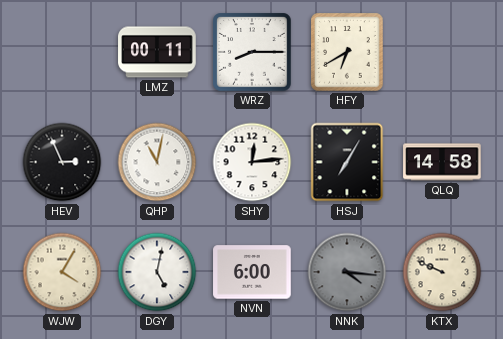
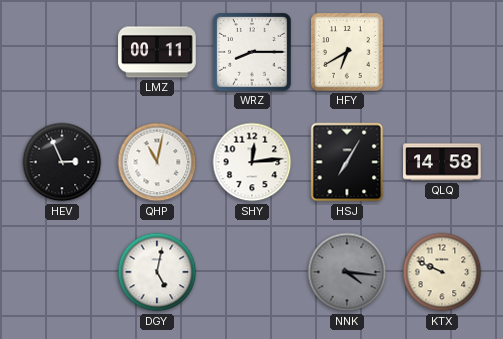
WJW: 4:05 -> none (62, 272)
NVN: 6:00 -> none (252, 272)
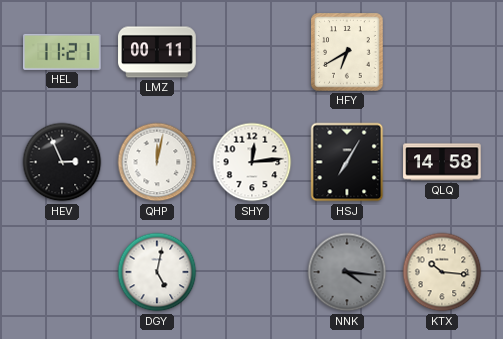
HEL: none -> 11:21 (62, 52)
WRZ: 8:15 -> none (252, 52)
QHP: 11:02 -> 12:02 (157, 162)
KTX: 9:49 -> 10:16 (442, 272)
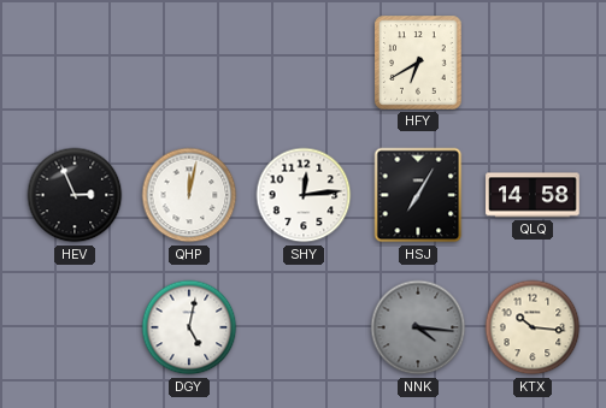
HEL: 11:21 -> none (62, 52)
LMZ: 00:11 -> none (157, 52)
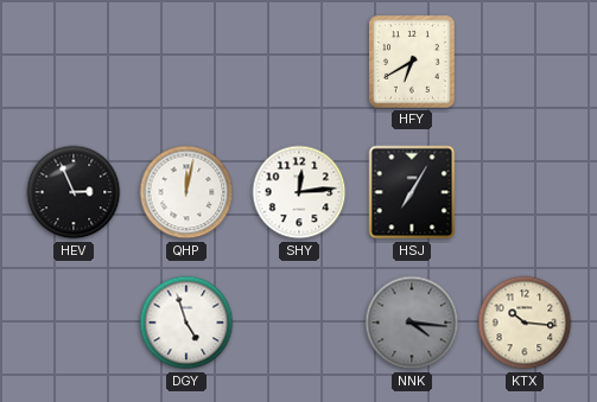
QLQ: 14:58 -> none (533, 195)
DGY: 5:02 -> 4:57 (186, 323)
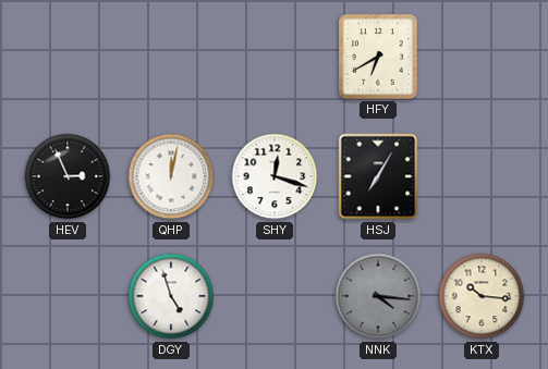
SHY: 12:14 -> 12:18 (275, 176)
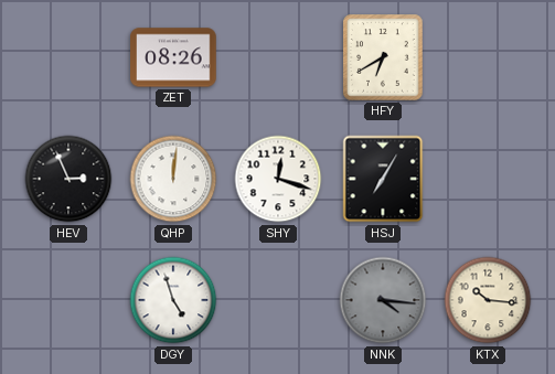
ZET: none -> 08:26 (173, 57)
QHP: 12:02 -> 12:01 (173, 179)
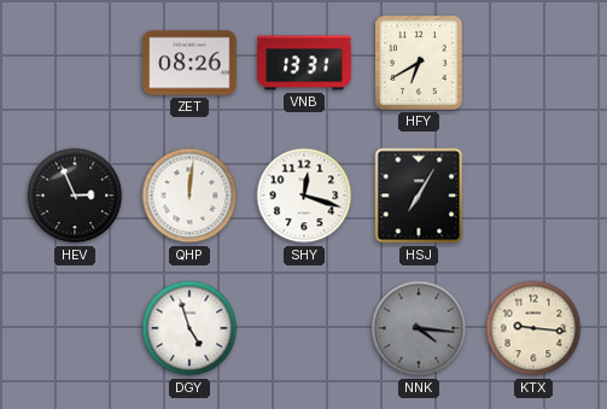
VNB: none -> 13:31 (304, 63)
KTX: 10:16 -> 9:16 (533, 328)
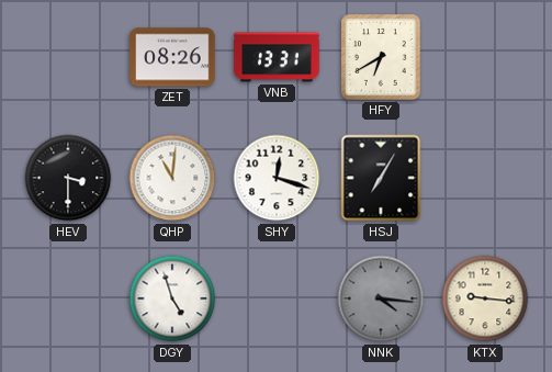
HEV: 2:56 -> 3:30 (68, 178)
QHP: 12:01 -> 11:01 (172, 178)
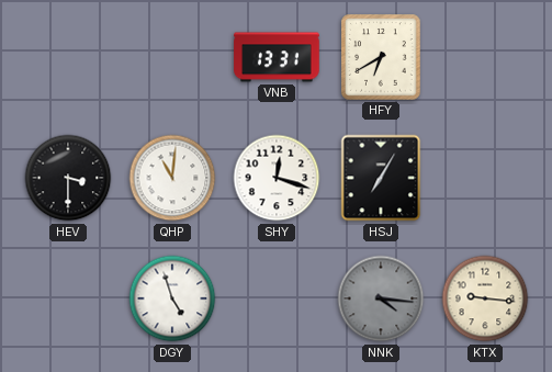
ZET: 08:26 -> none (172, 57)
